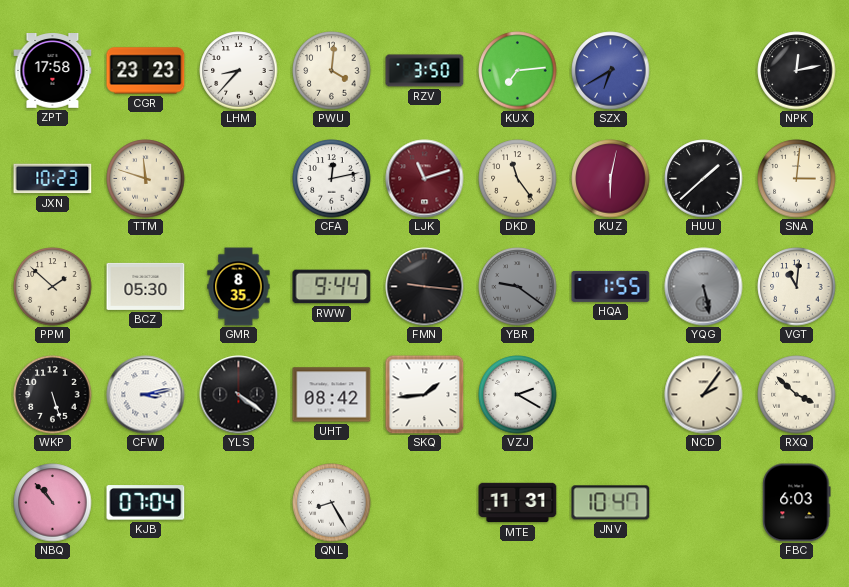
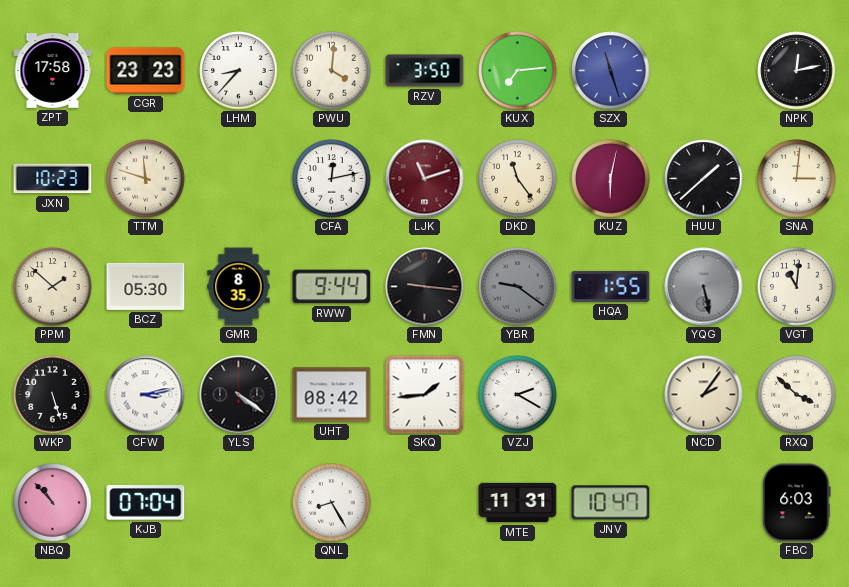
SZX: 6:40 -> 11:27 (611, 71)
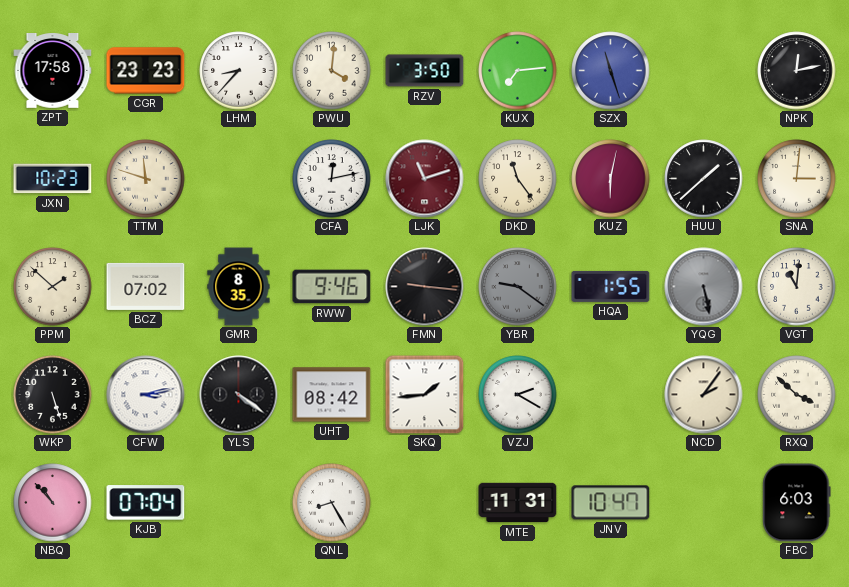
BCZ: 05:30 -> 07:02 (146, 286)
RWW: 9:44 -> 9:46 (332, 287)
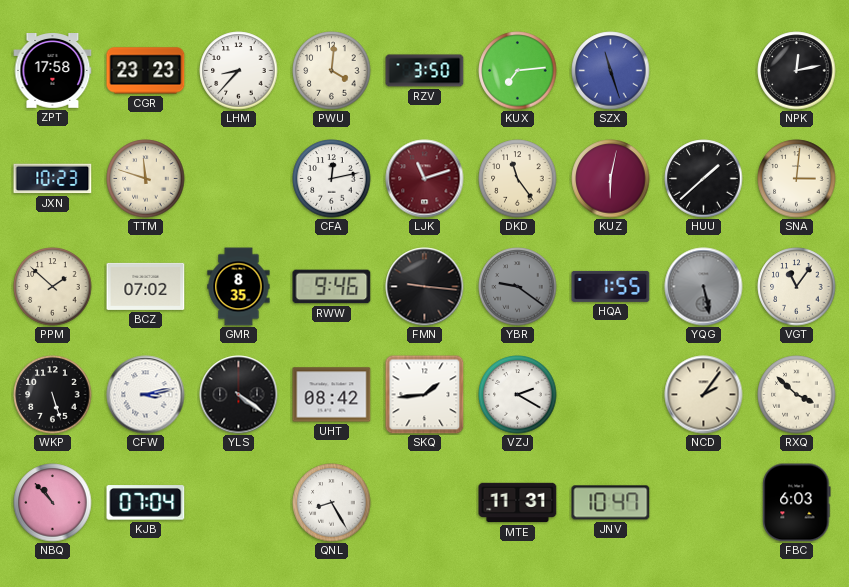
VGT: 11:01 -> 11:06 (797, 287)
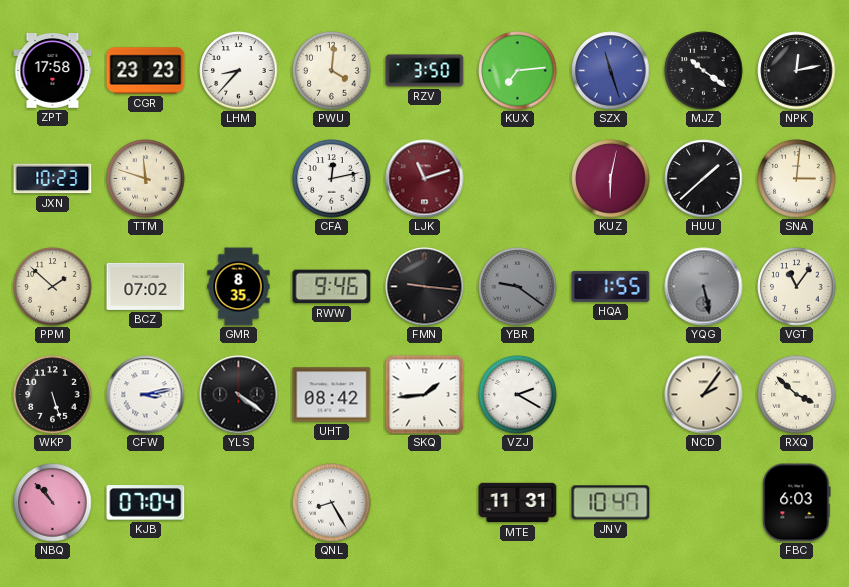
MJZ: none -> 10:21 (704, 71)
DKD: 11:24 -> none (518, 179)
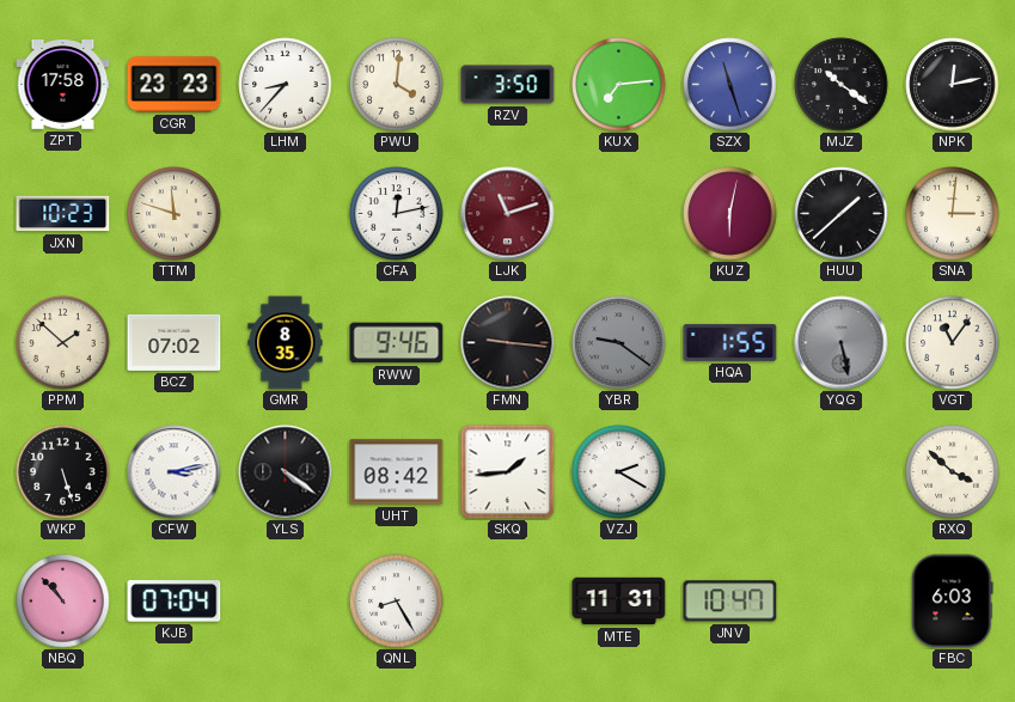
NCD: 2:06 -> none (704, 395)
